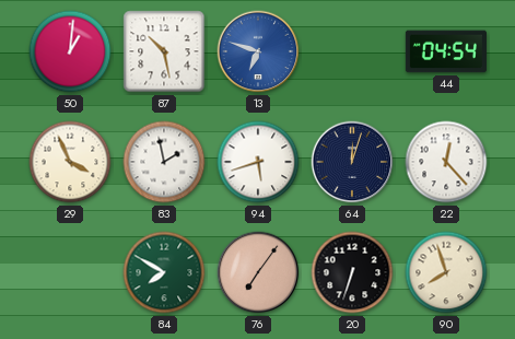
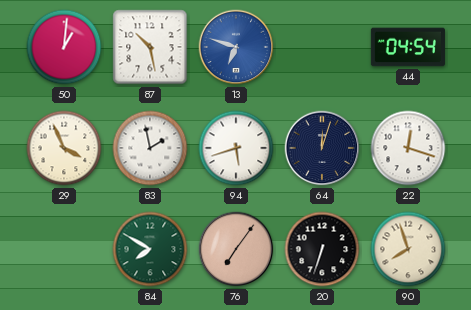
22: 12:23 -> 12:18 (408, 148)
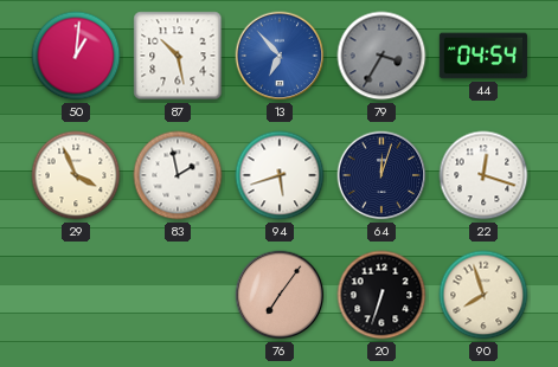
13: 6:48 -> 6:53 (280, 56)
79: none -> 3:35 (381, 56)
84: 7:50 -> none (150, 249)
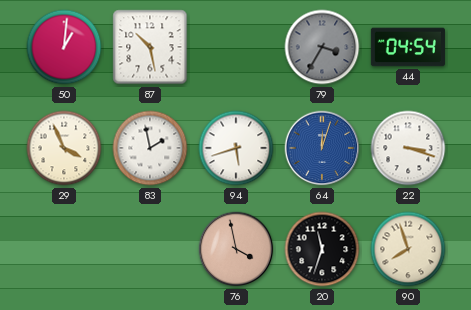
13: 6:53 -> none (280, 56)
64 dial: navy -> blue (322, 148)
22: 12:18 -> 3:18 (408, 148)
76: 7:06 -> 3:58 (236, 249)
20: 6:33 -> 11:33 (322, 249)
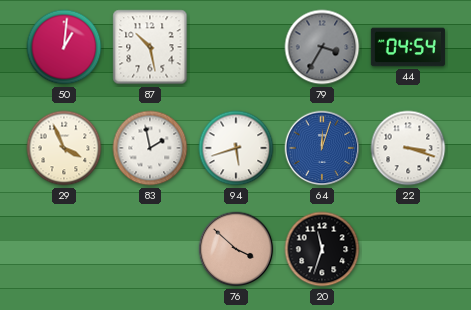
76: 3:58 -> 3:52 (236, 249)
90: 7:57 -> none (408, 249)
